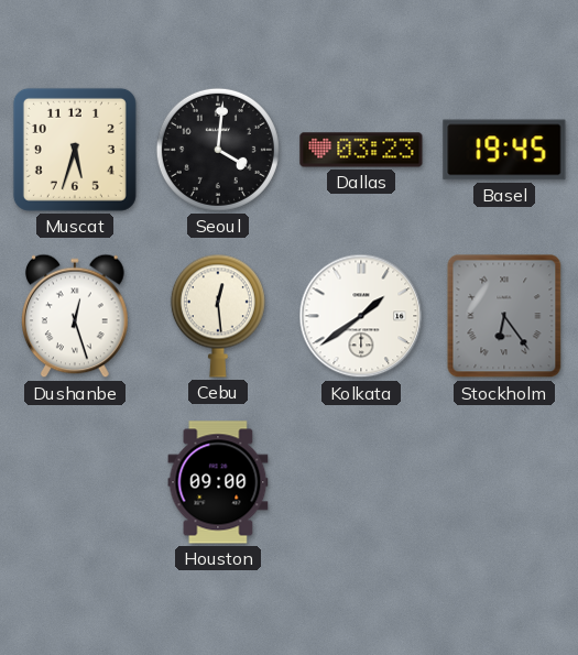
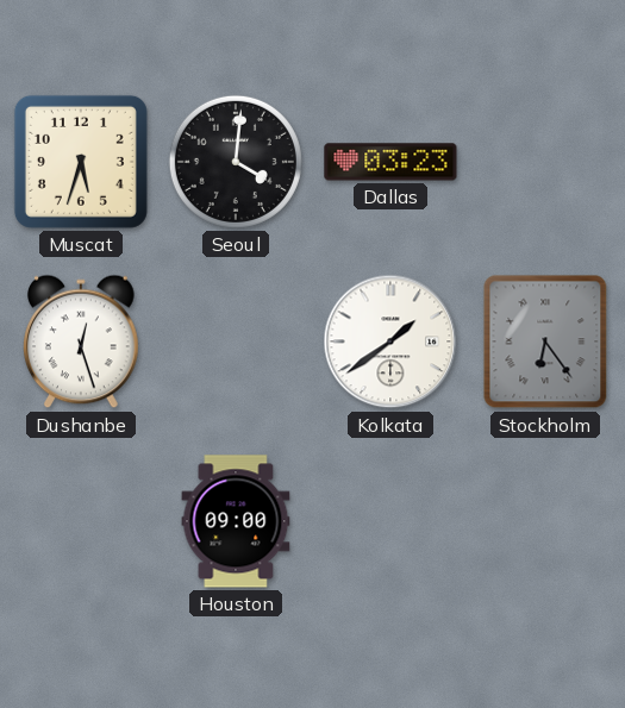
Basel: 19:45 -> none (504, 150)
Cebu: 12:29 -> none (218, 316)
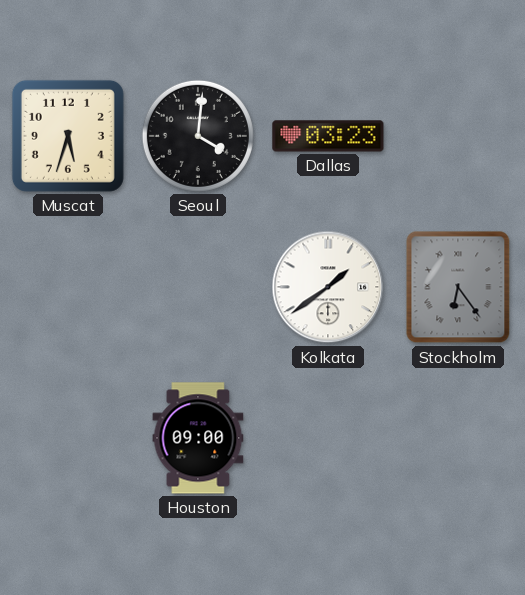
Dushanbe: 12:27 -> none (82, 342)
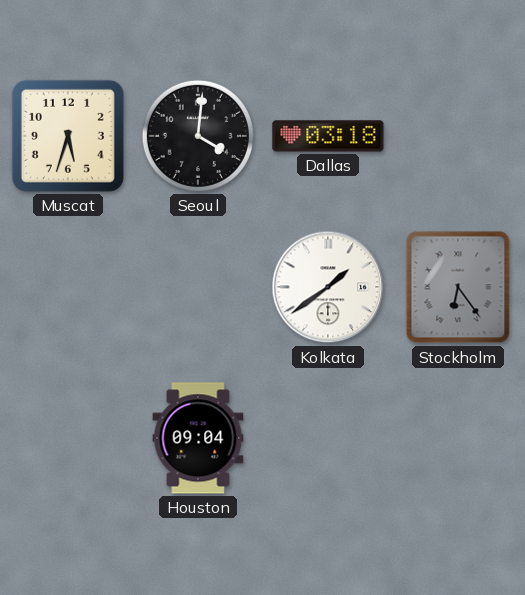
Dallas: 03:23 -> 03:18 (328, 136)
Houston: 09:00 -> 09:04 (198, 438)
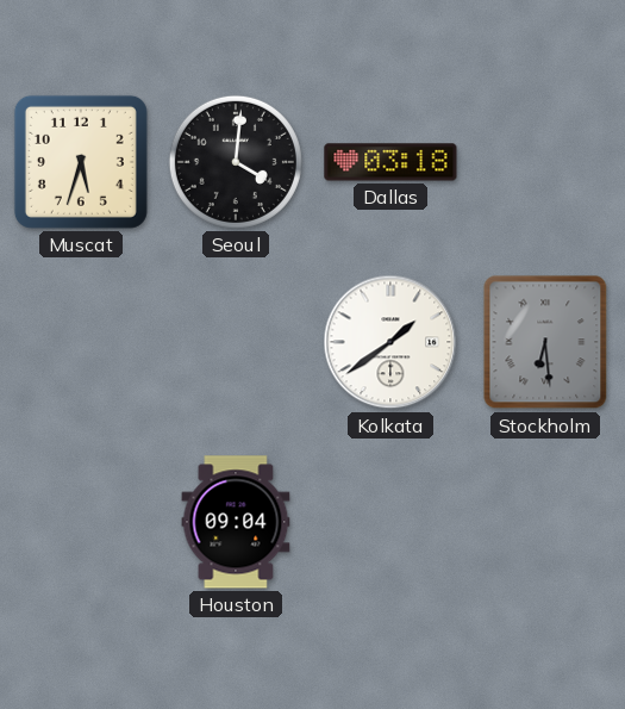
Stockholm: 6:24 -> 6:29 (545, 342)
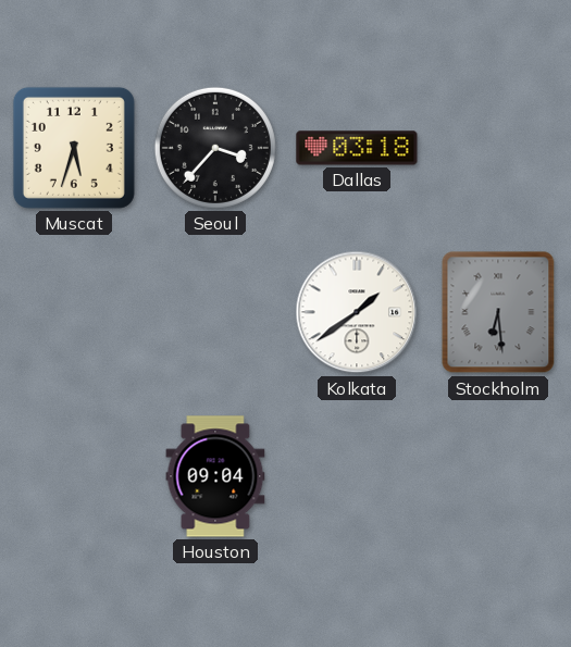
Seoul: 4:01 -> 3:37 (215, 148)
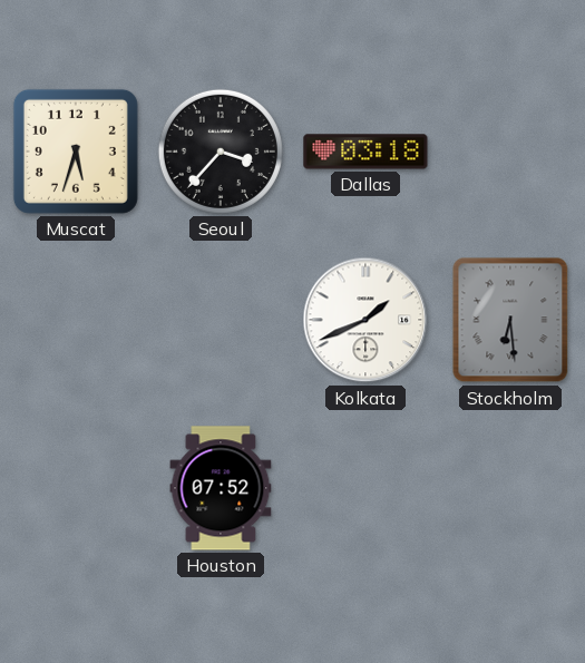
Kolkata: 1:39 -> 1:41 (365, 320)
Houston: 09:04 -> 07:52 (221, 488)
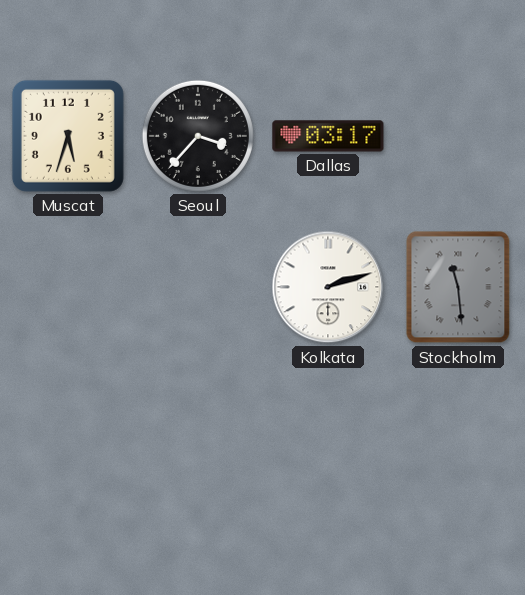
Dallas: 03:18 -> 03:17 (328, 136)
Kolkata: 1:41 -> 2:12 (328, 287)
Stockholm: 6:29 -> 11:29 (458, 287)
Houston: 07:52 -> none (221, 488)
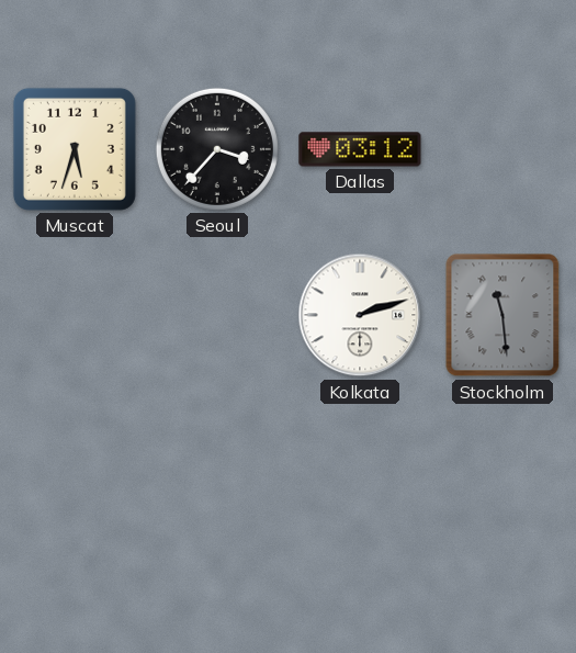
Dallas: 03:17 -> 03:12 (360, 149)
